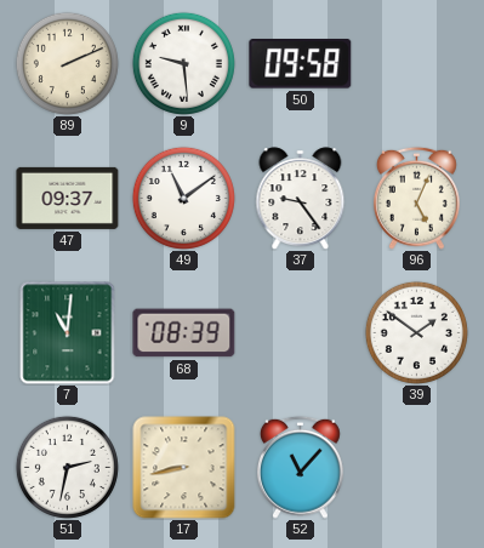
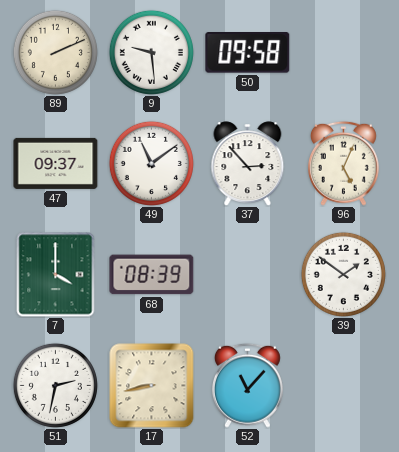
37: 9:24 -> 2:53 (248, 164)
7: 11:01 -> 4:00 (56, 275)
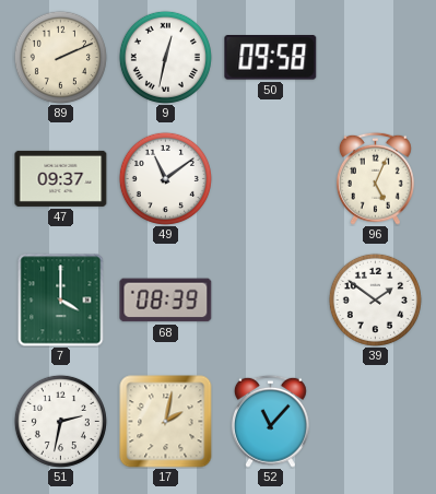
9: 9:29 -> 12:32 (165, 57)
37: 2:53 -> none (248, 164)
17: 8:43 -> 2:02 (166, 422)
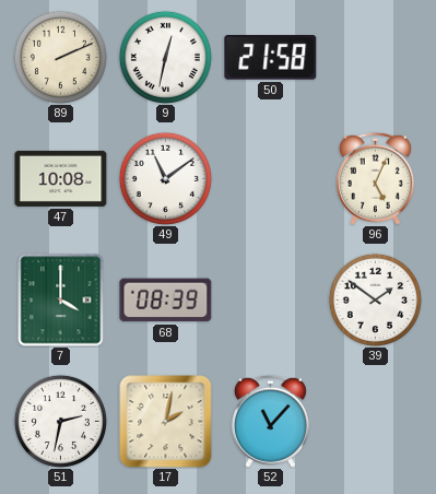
50: 09:58 -> 21:58 (271, 58)
47: 09:37 -> 10:08 (61, 178)
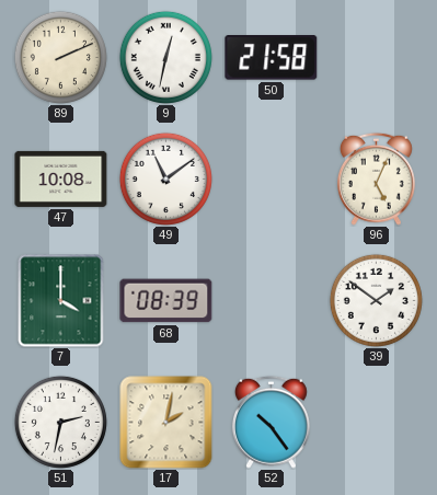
52: 11:07 -> 10:24 (271, 422)
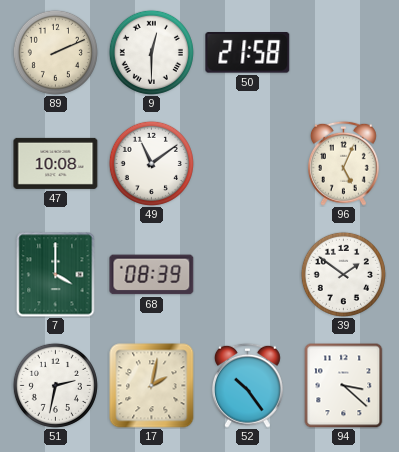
9: 12:32 -> 12:30 (151, 52)
94: none -> 3:22 (344, 385)
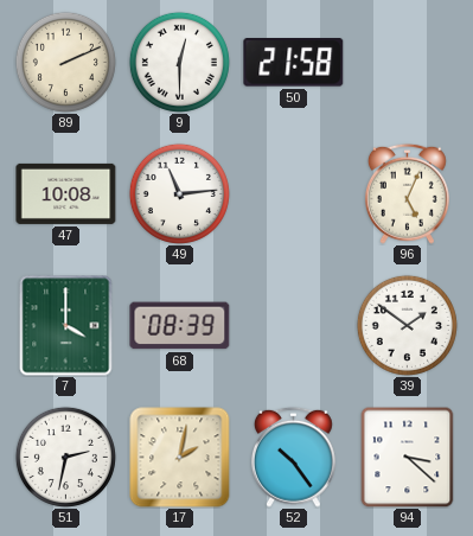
49: 11:09 -> 11:14 (179, 193)
